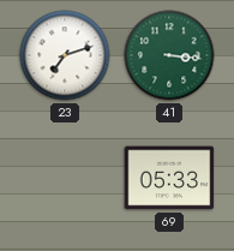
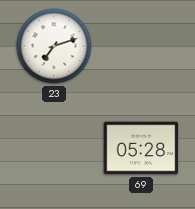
41: 3:16 -> none (169, 55)
69: 05:33 -> 05:28 (141, 148)
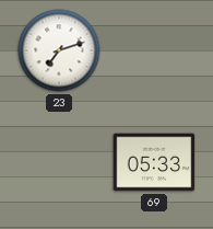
69: 05:28 -> 05:33 (154, 162)
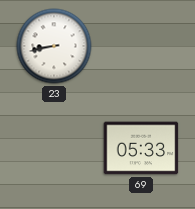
23: 7:12 -> 8:43 (54, 46)
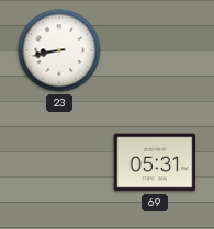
69: 05:33 -> 05:31 (155, 162)
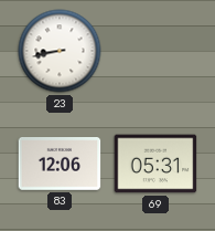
83: none -> 12:06 (60, 165)
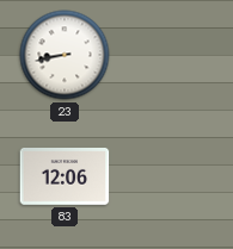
69: 05:31 -> none (155, 164)
